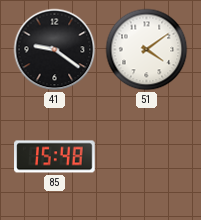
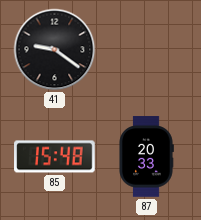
51: 4:09 -> none (147, 50)
87: none -> 20:33 (146, 157)
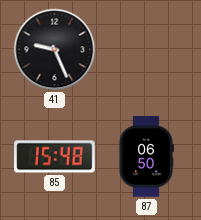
41: 9:21 -> 9:26 (55, 50)
87: 20:33 -> 06:50 (146, 157)
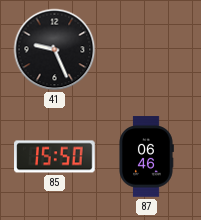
85: 15:48 -> 15:50 (55, 157)
87: 06:50 -> 06:46 (146, 157)
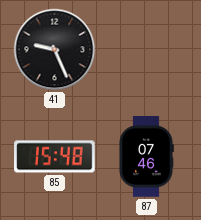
85: 15:50 -> 15:48 (55, 157)
87: 06:46 -> 07:46 (146, 157)
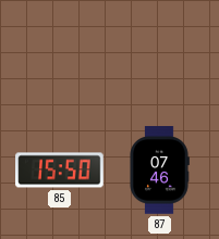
41: 9:26 -> none (55, 50)
85: 15:48 -> 15:50 (60, 171)
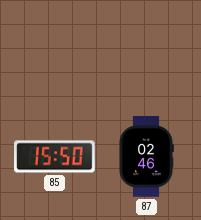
87: 07:46 -> 02:46 (146, 157)
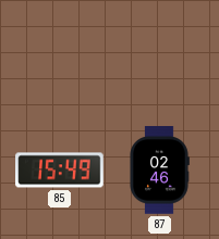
85: 15:50 -> 15:49 (60, 171)
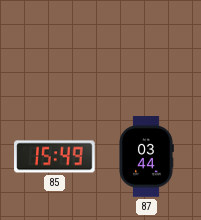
87: 02:46 -> 03:44 (146, 157)
